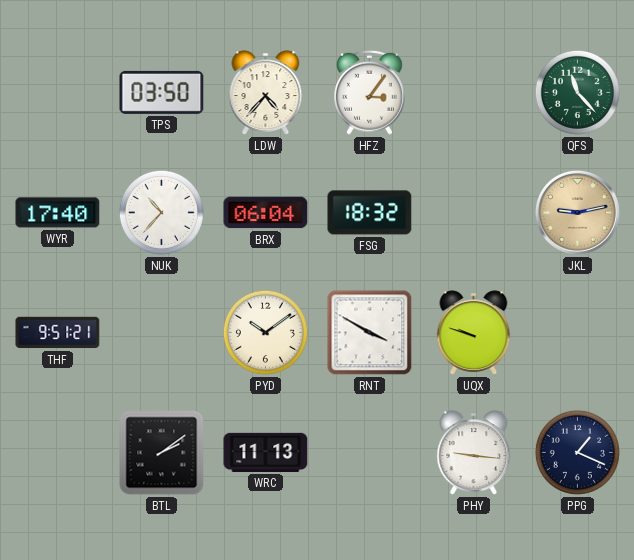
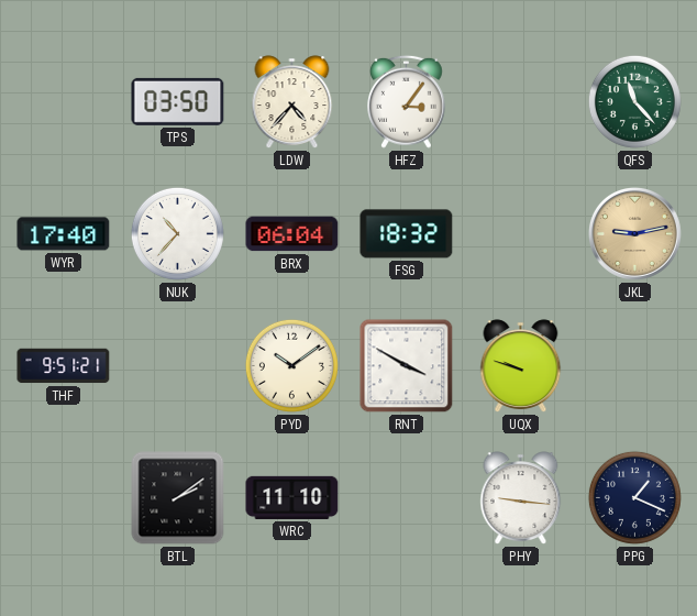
WRC: 11:13 -> 11:10 (292, 497)
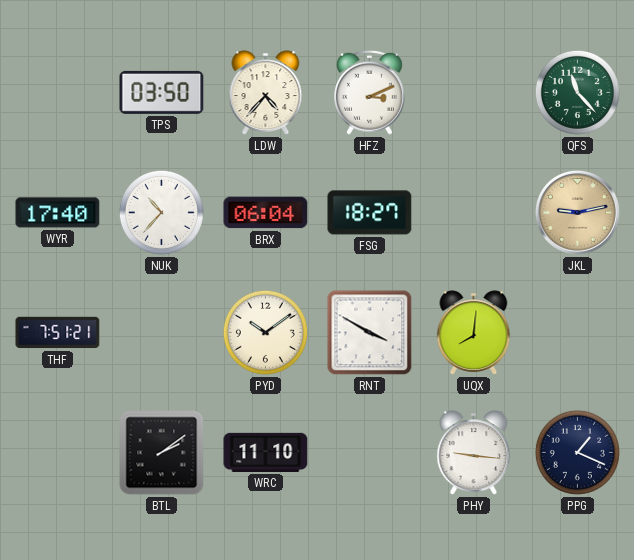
HFZ: 3:06 -> 3:11 (370, 92)
FSG: 18:32 -> 18:27 (370, 213)
THF: 9:51 -> 7:51 (58, 333)
UQX: 9:48 -> 8:01 (474, 333)
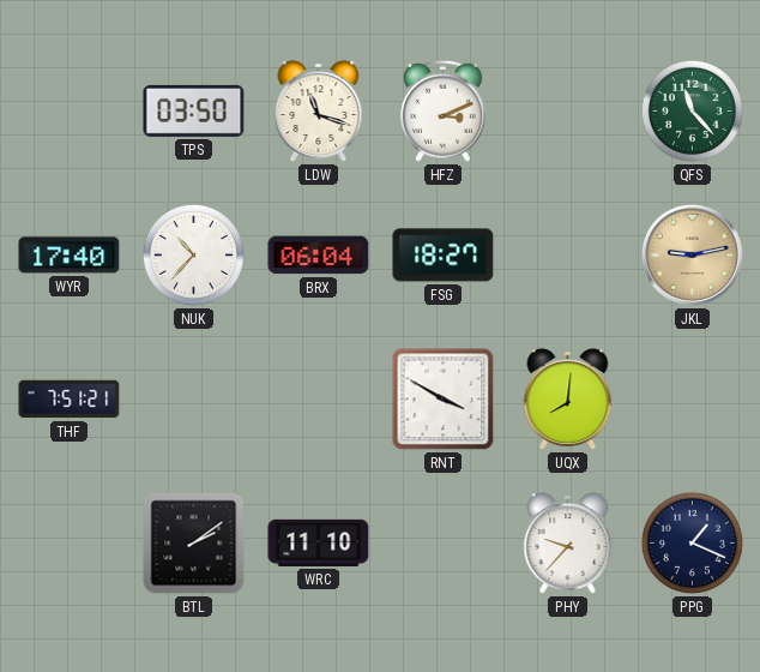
LDW: 4:37 -> 11:18 (319, 112)
PYD: 10:09 -> none (265, 332)
PHY: 9:16 -> 9:37 (568, 544)
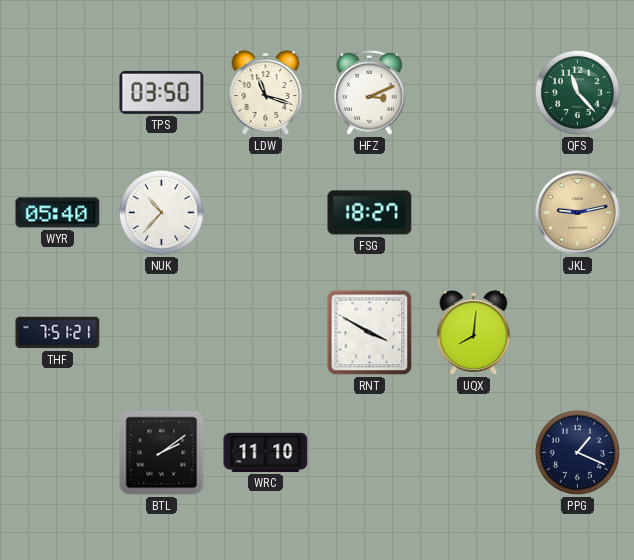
WYR: 17:40 -> 05:40 (58, 213)
BRX: 06:04 -> none (319, 256)
PHY: 9:37 -> none (568, 544)
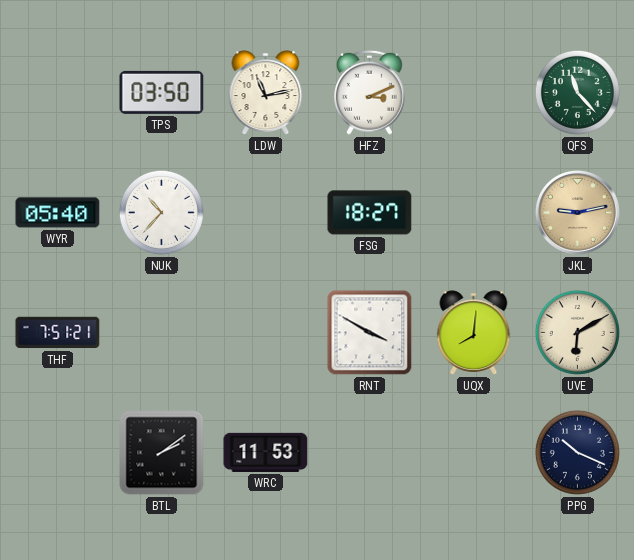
LDW: 11:18 -> 11:13 (266, 93)
UVE: none -> 6:10 (577, 332)
WRC: 11:10 -> 11:53 (266, 452)
PPG: 1:19 -> 10:19 (577, 452)
